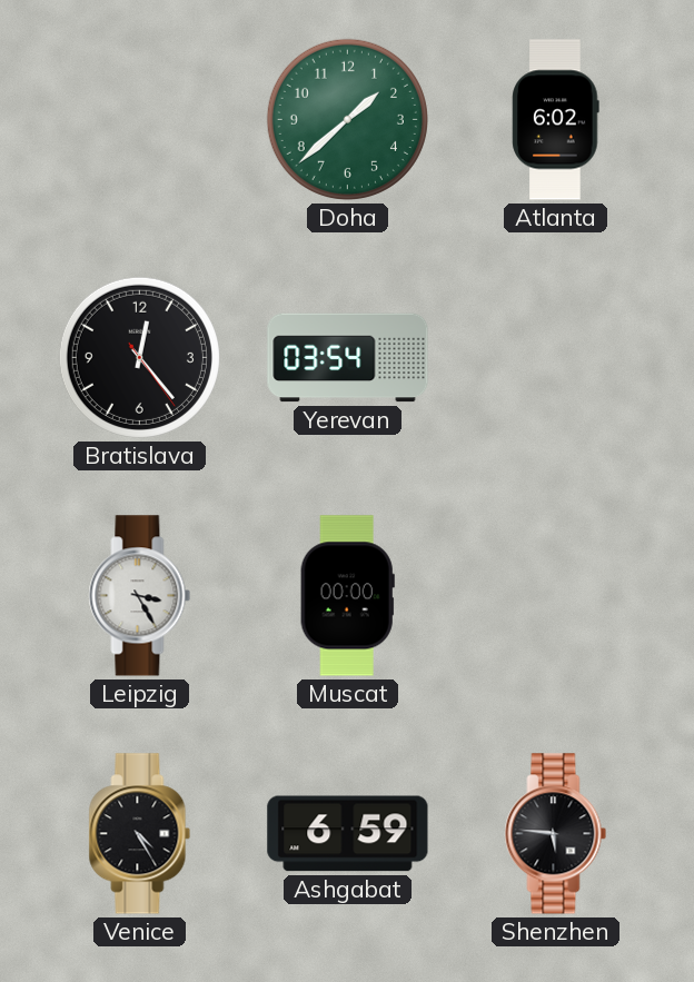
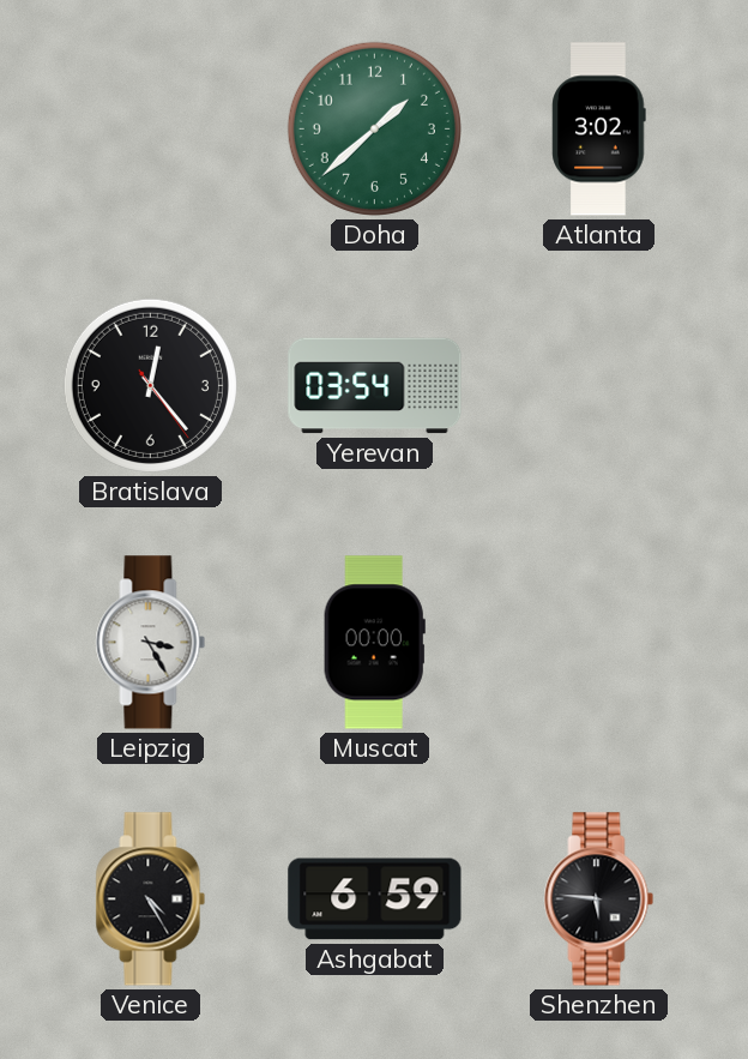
Atlanta: 6:02 -> 3:02 (599, 130)
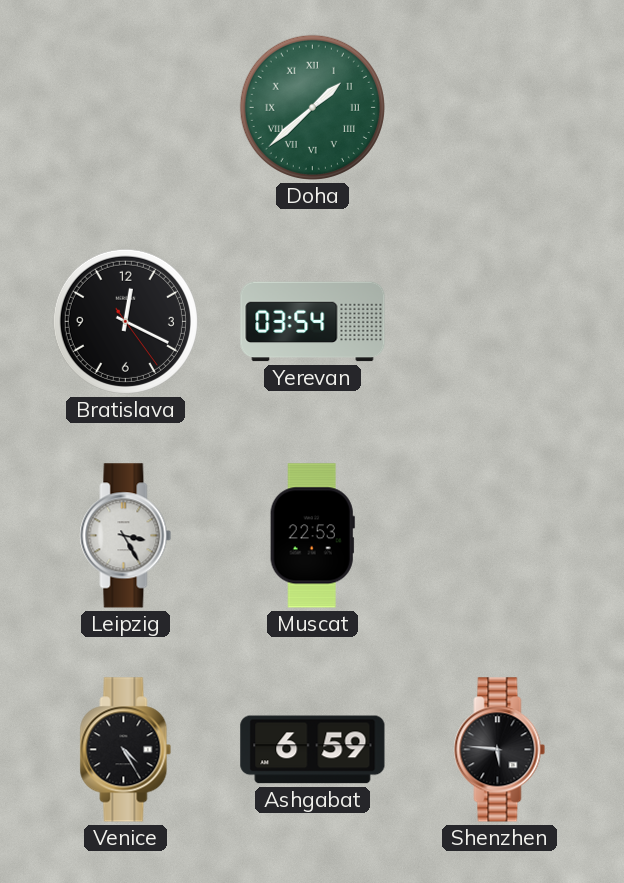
Doha numerals: Arabic -> Roman (312, 107)
Atlanta: 3:02 -> none (599, 130)
Bratislava: 12:23 -> 12:19 (125, 321)
Muscat: 00:00 -> 22:53 (312, 536)
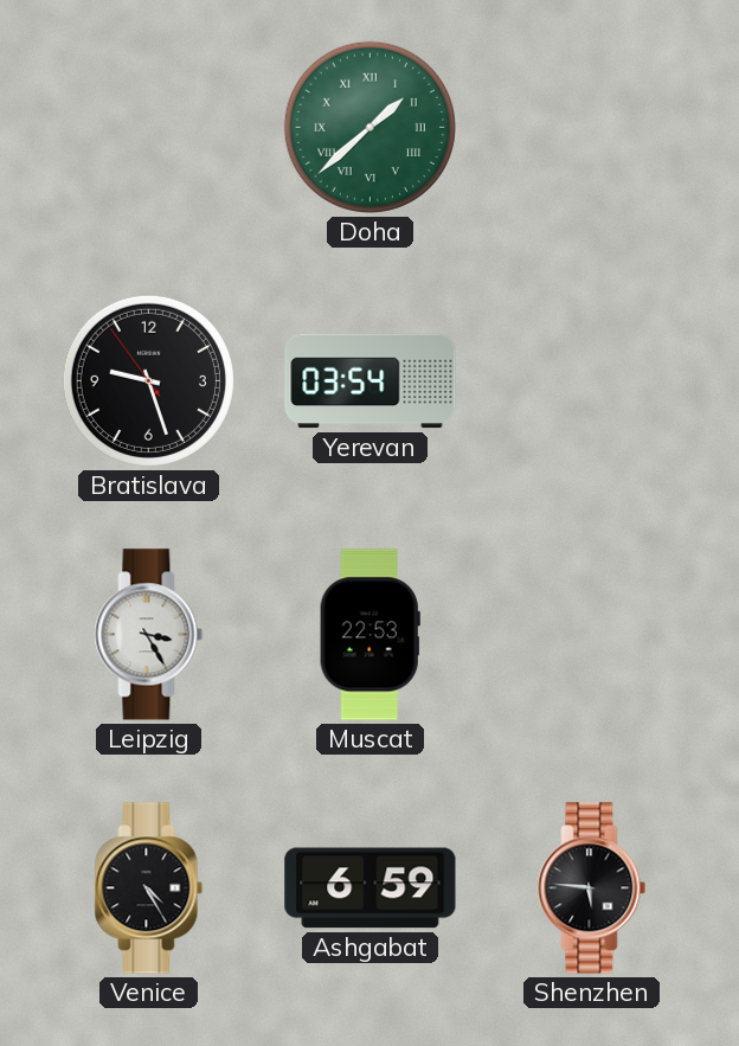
Bratislava: 12:19 -> 9:26 (148, 380)
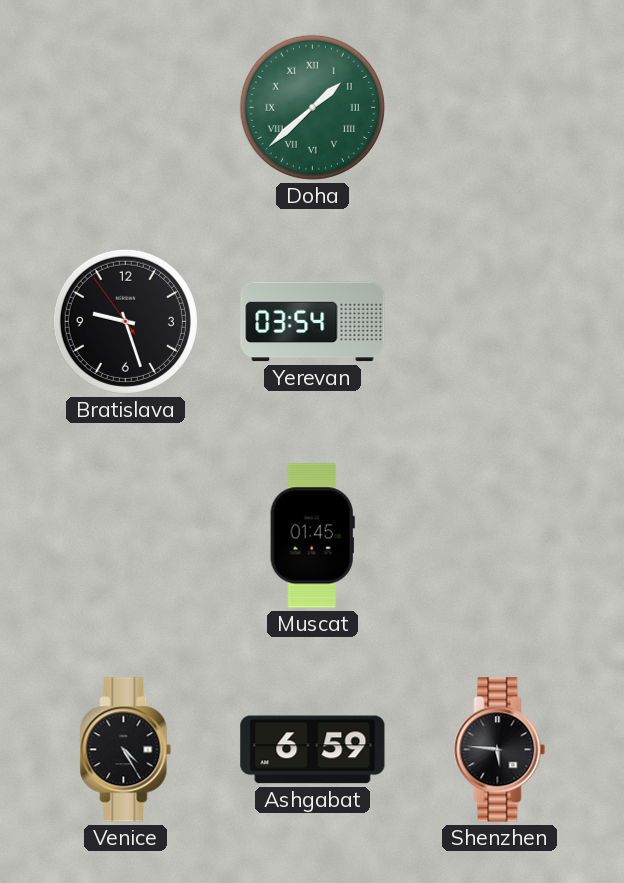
Leipzig: 3:25 -> none (149, 635)
Muscat: 22:53 -> 01:45 (312, 536)
